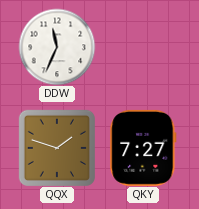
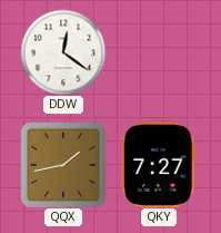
DDW: 11:34 -> 12:21 (63, 52)
QQX: 1:48 -> 1:43 (63, 165)
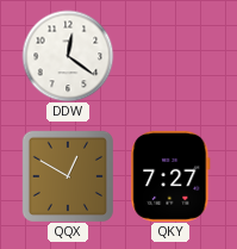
QQX: 1:43 -> 12:50 (68, 176)
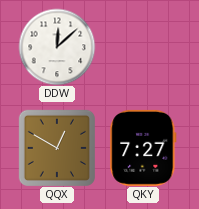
DDW: 12:21 -> 12:08 (57, 47)
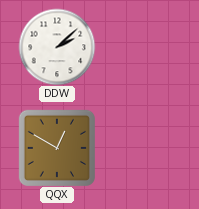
DDW: 12:08 -> 2:08 (57, 47)
QKY: 7:27 -> none (143, 148)
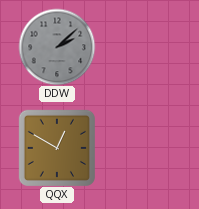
DDW dial: white -> grey (57, 47)
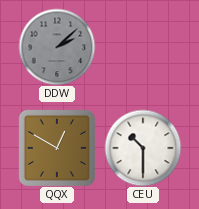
CEU: none -> 10:30 (143, 148)
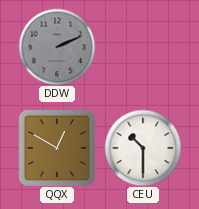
DDW: 2:08 -> 2:11 (57, 47)
